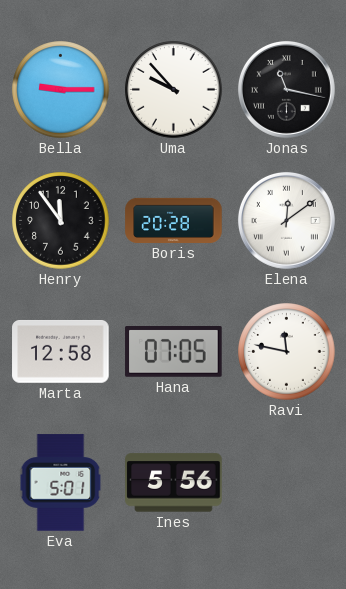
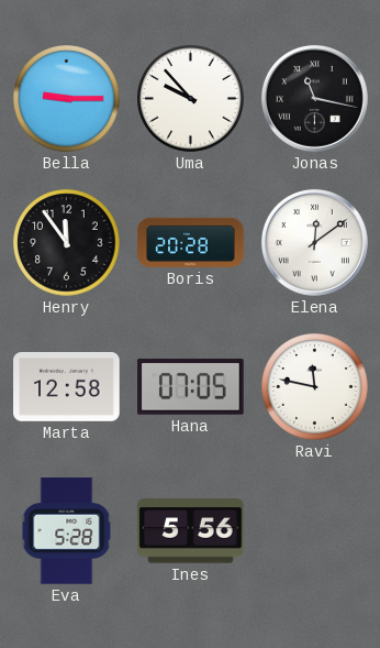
Eva: 5:01 -> 5:28 (67, 531)
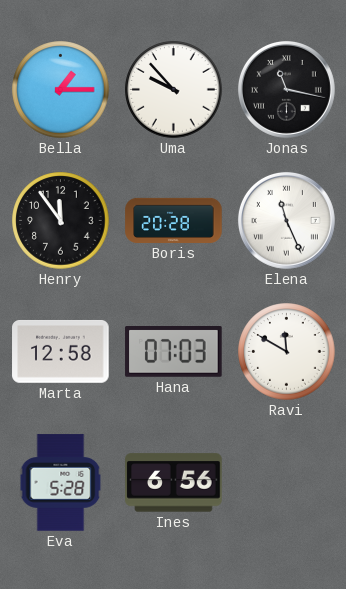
Bella: 9:15 -> 1:15 (61, 90)
Elena: 12:09 -> 11:26 (286, 220)
Hana: 07:05 -> 07:03 (174, 352)
Ravi: 11:47 -> 11:50 (287, 352)
Ines: 5:56 -> 6:56 (174, 483)
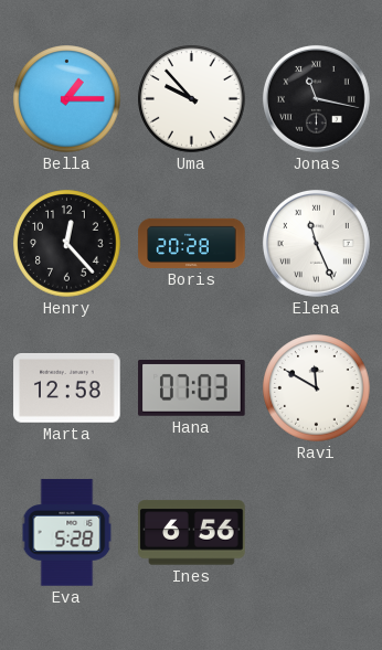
Henry: 11:54 -> 12:23 (67, 244)
